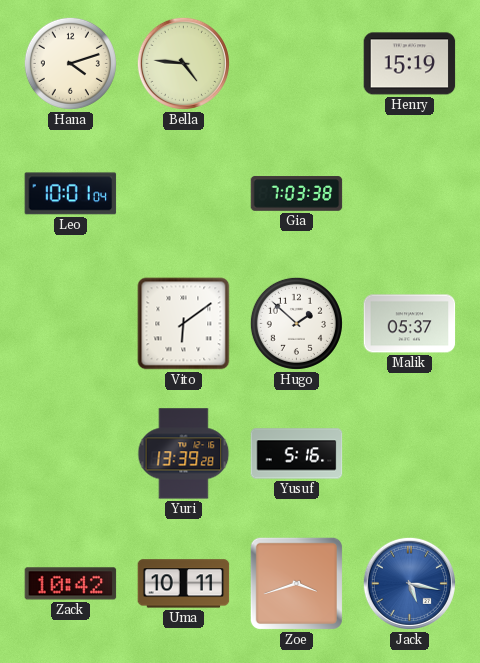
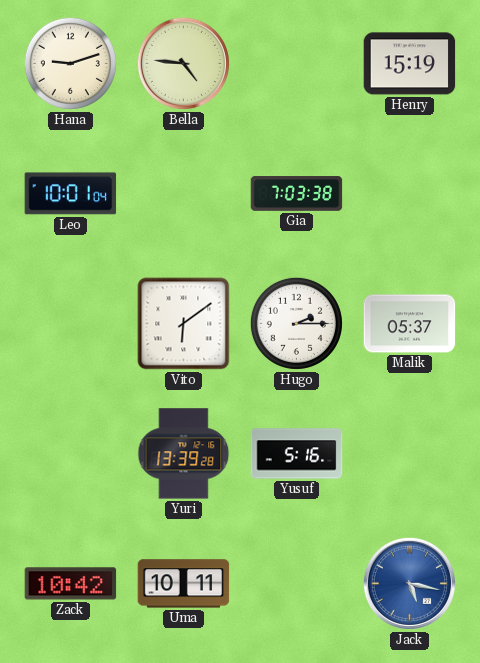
Hana: 4:12 -> 9:12 (70, 63)
Hugo: 1:52 -> 2:15 (296, 323)
Zoe: 3:42 -> none (296, 583)
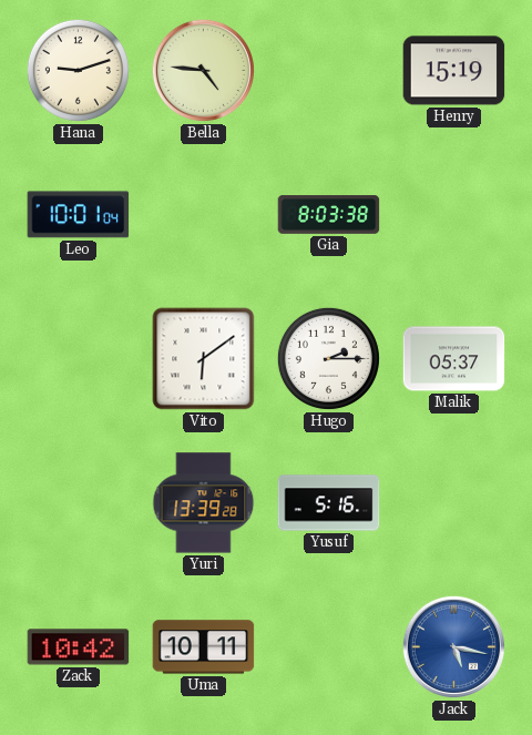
Gia: 7:03 -> 8:03 (329, 215)
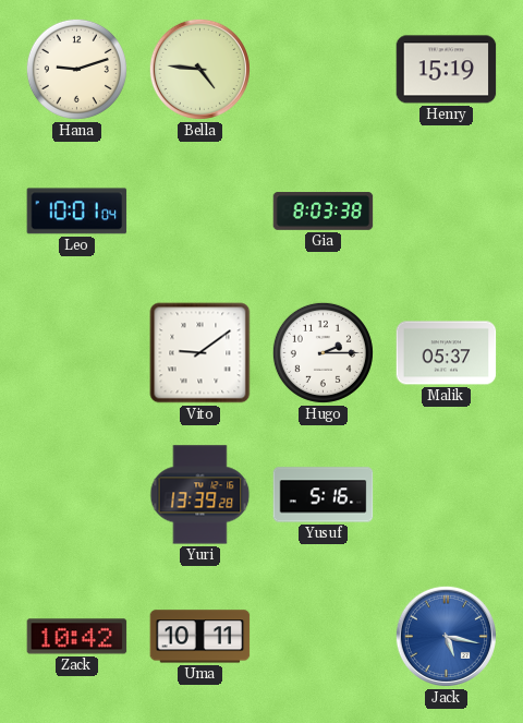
Vito: 6:09 -> 9:09 (200, 353)
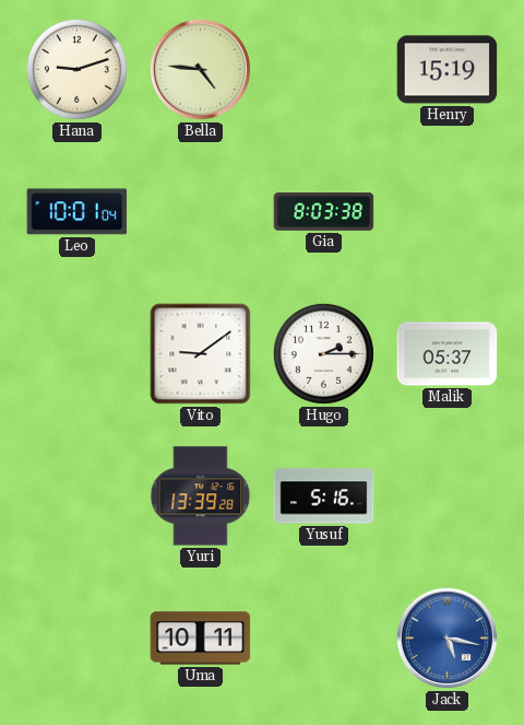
Zack: 10:42 -> none (77, 637)
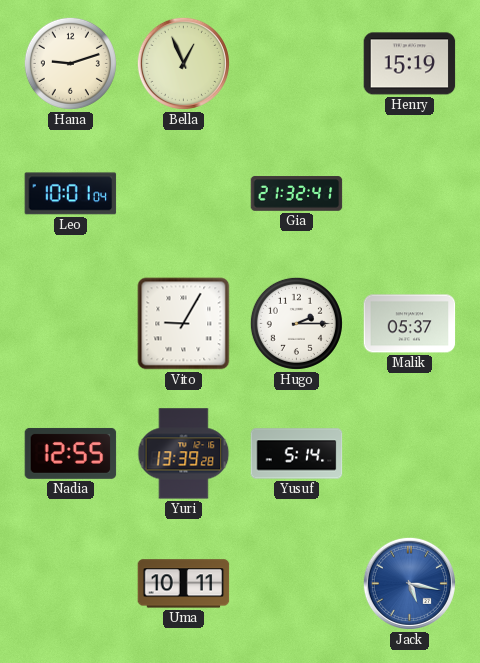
Bella: 4:46 -> 12:56 (183, 63)
Gia: 8:03 -> 21:32 (297, 194)
Vito: 9:09 -> 9:05 (184, 324)
Nadia: none -> 12:55 (71, 453)
Yusuf: 5:16 -> 5:14 (297, 454)
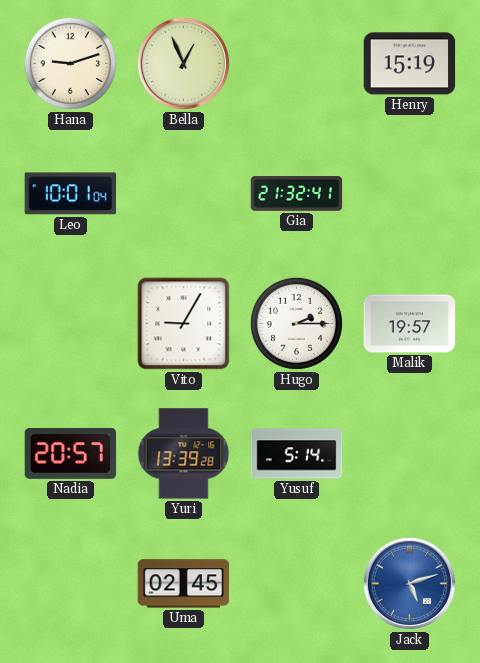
Malik: 05:37 -> 19:57 (410, 324)
Nadia: 12:55 -> 20:57 (71, 453)
Uma: 10:11 -> 02:45 (184, 584)
Jack: 5:17 -> 5:12 (409, 583)
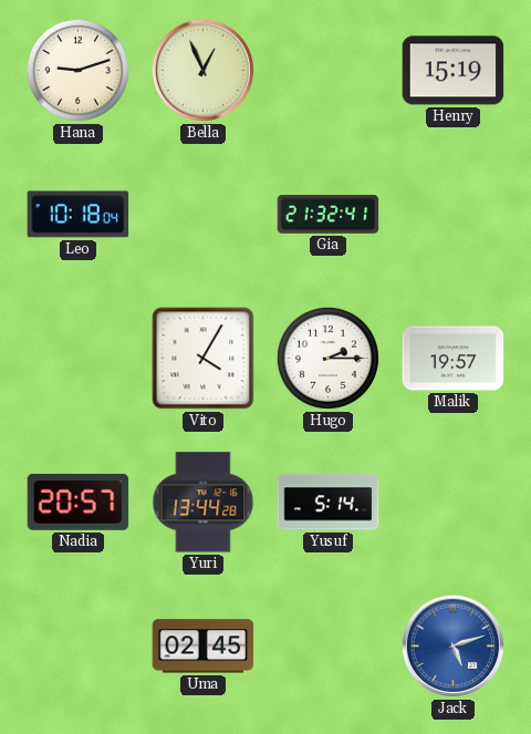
Leo: 10:01 -> 10:18 (79, 215)
Vito: 9:05 -> 4:05 (204, 359)
Yuri: 13:39 -> 13:44 (204, 503)
